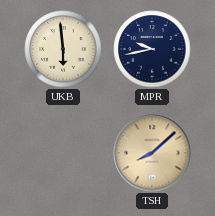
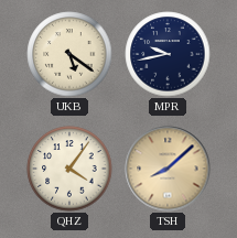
UKB: 5:59 -> 5:21 (69, 54)
QHZ: none -> 4:06 (69, 169)
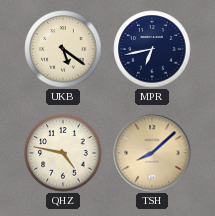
MPR: 9:43 -> 6:43 (152, 49)
QHZ: 4:06 -> 4:47 (63, 153)
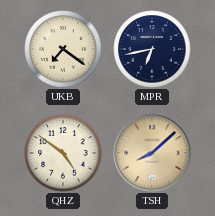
UKB: 5:21 -> 7:21 (63, 49)
QHZ: 4:47 -> 4:51 (63, 153)
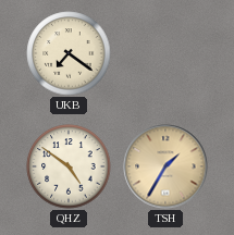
MPR: 6:43 -> none (152, 49)
TSH: 8:08 -> 1:35 (165, 166)
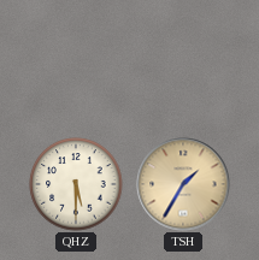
UKB: 7:21 -> none (69, 53)
QHZ: 4:51 -> 5:30 (76, 184)
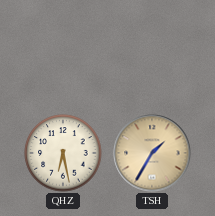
QHZ: 5:30 -> 6:28 (63, 153)
